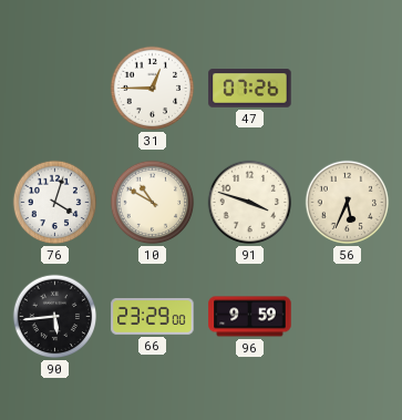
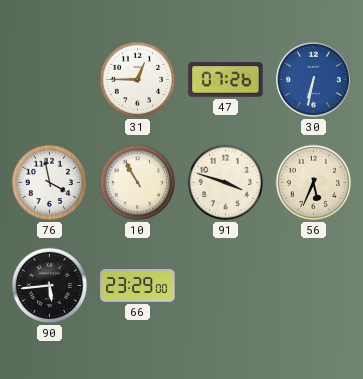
30: none -> 6:32 (313, 79)
76: 4:03 -> 3:58 (50, 183)
10: 10:50 -> 10:55 (138, 183)
96: 9:59 -> none (250, 317)
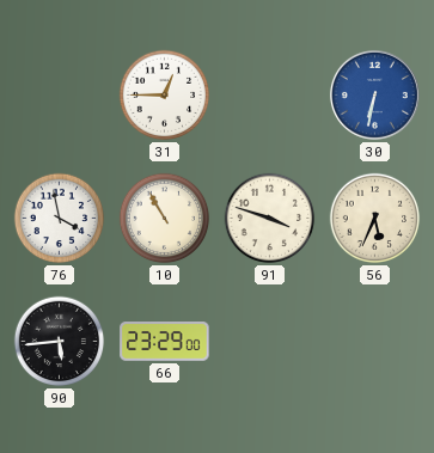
47: 07:26 -> none (226, 80)
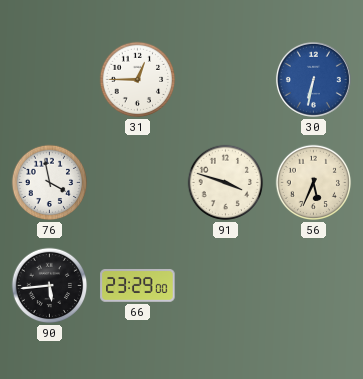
10: 10:55 -> none (165, 219)
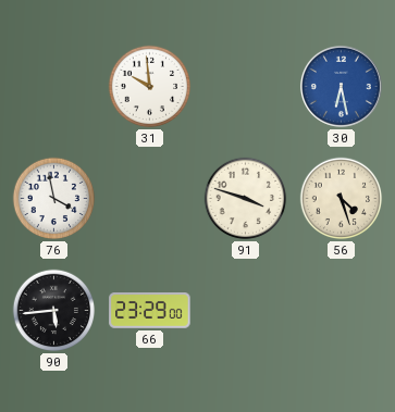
31: 12:45 -> 9:59 (150, 87)
30: 6:32 -> 6:28 (341, 86)
56: 5:34 -> 4:27 (342, 199)
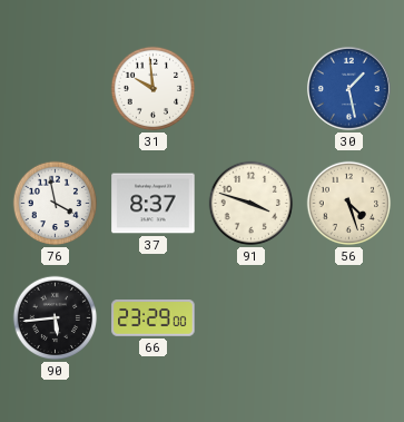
30: 6:28 -> 1:28 (348, 88)
37: none -> 8:37 (154, 204)
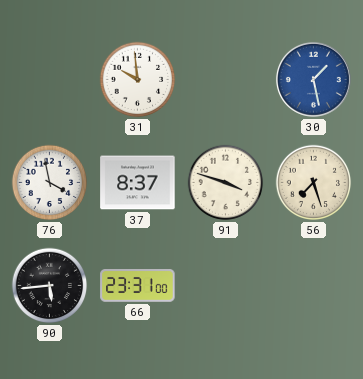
56: 4:27 -> 7:27 (314, 183)
66: 23:29 -> 23:31 (138, 286)
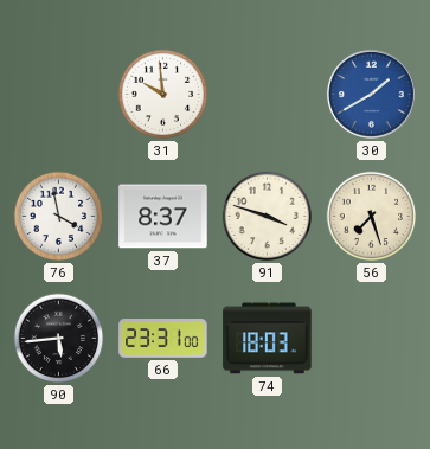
30: 1:28 -> 1:40 (371, 94)
74: none -> 18:03 (268, 339)
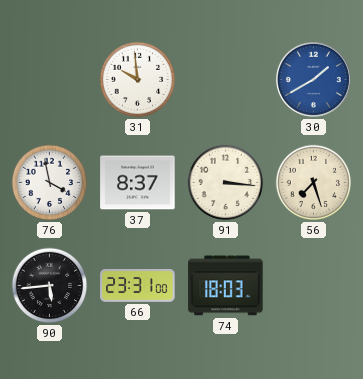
91: 3:48 -> 3:16 (226, 183)
